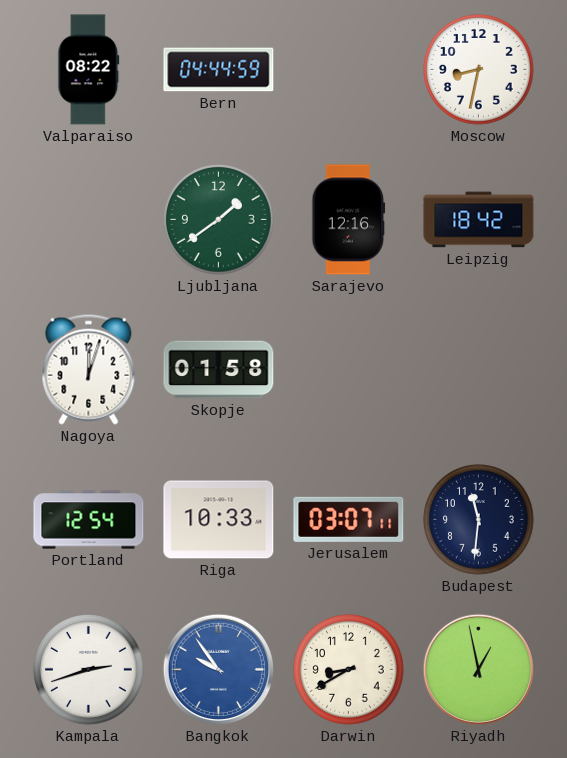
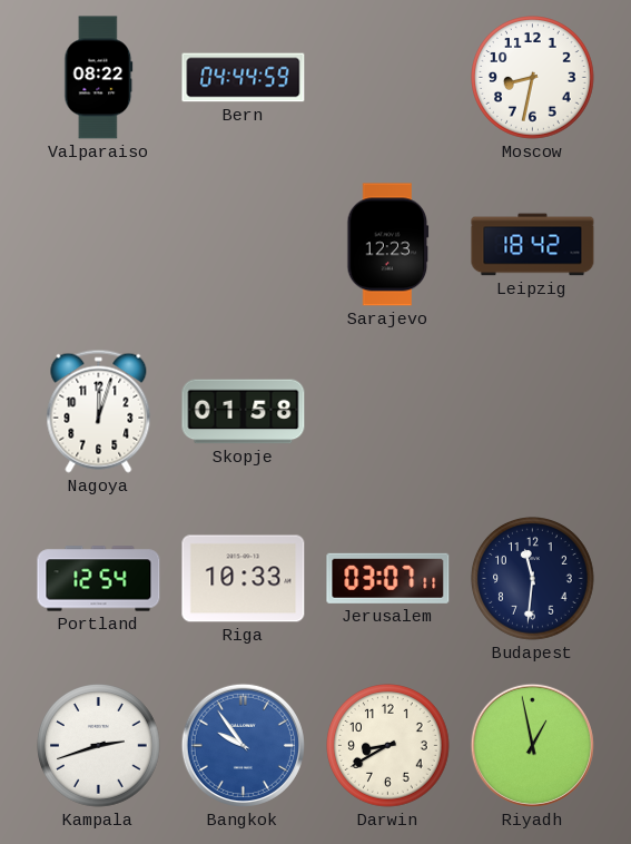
Ljubljana: 1:39 -> none (219, 220)
Sarajevo: 12:16 -> 12:23 (388, 245)
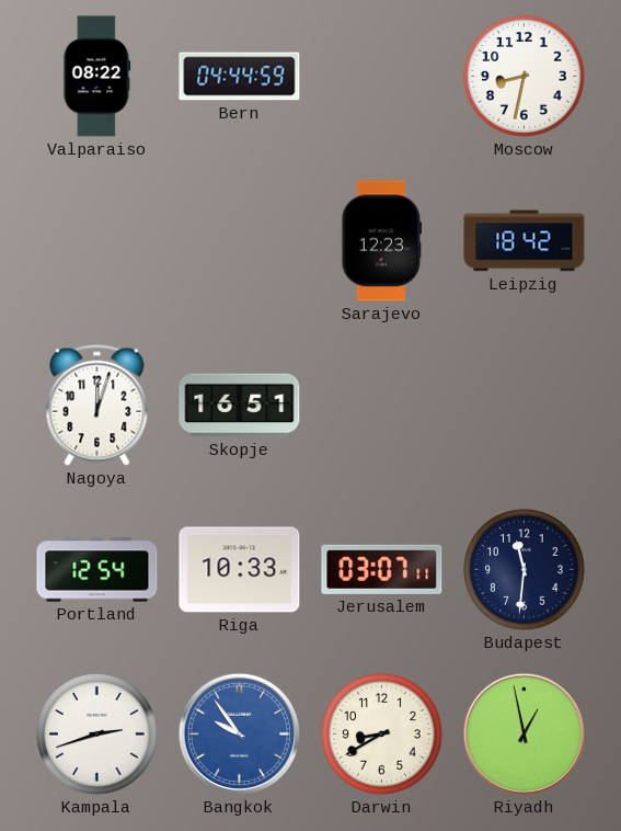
Skopje: 01:58 -> 16:51 (240, 406)
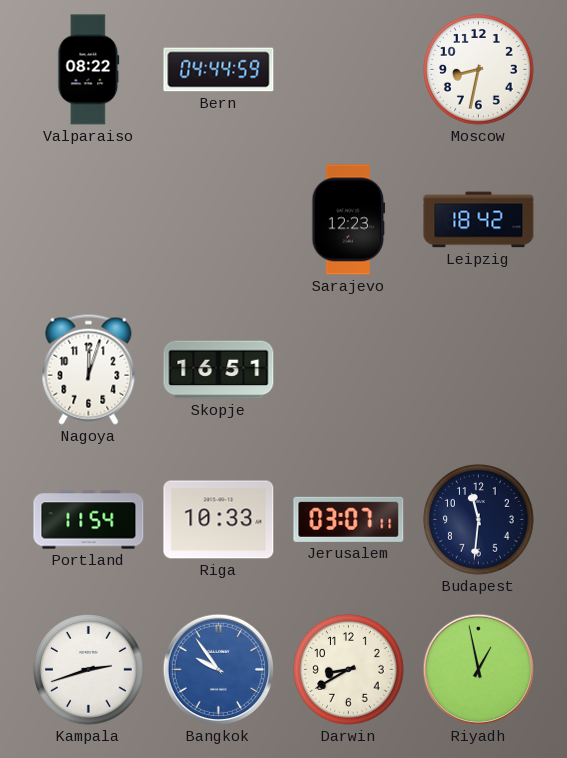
Portland: 12:54 -> 11:54 (89, 520)
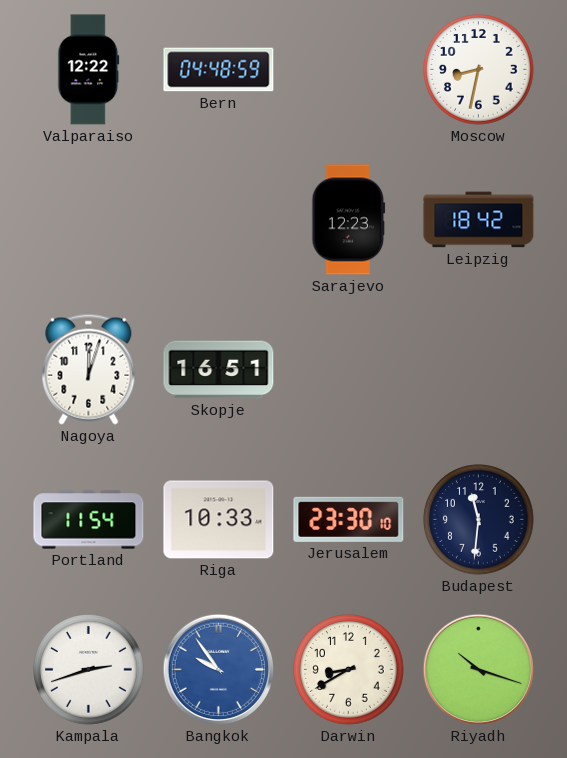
Valparaiso: 08:22 -> 12:22 (89, 70)
Bern: 04:44 -> 04:48 (219, 70)
Jerusalem: 03:07 -> 23:30 (349, 519)
Riyadh: 12:58 -> 10:18 (478, 669)
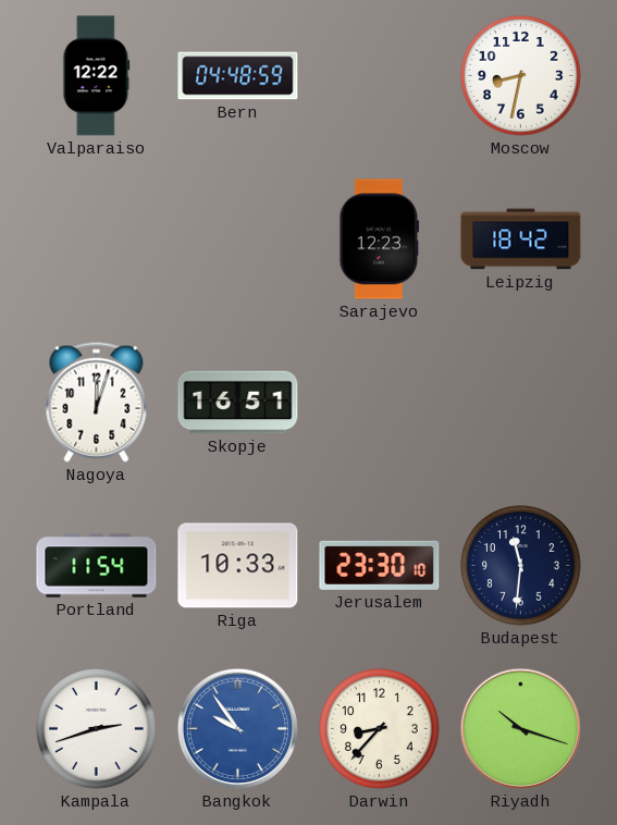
Darwin: 8:40 -> 8:37 (380, 729)
